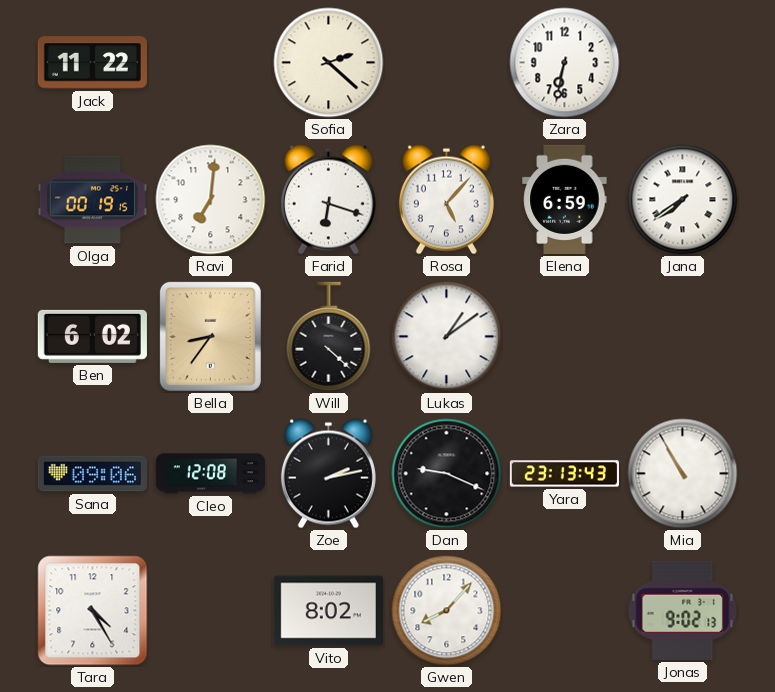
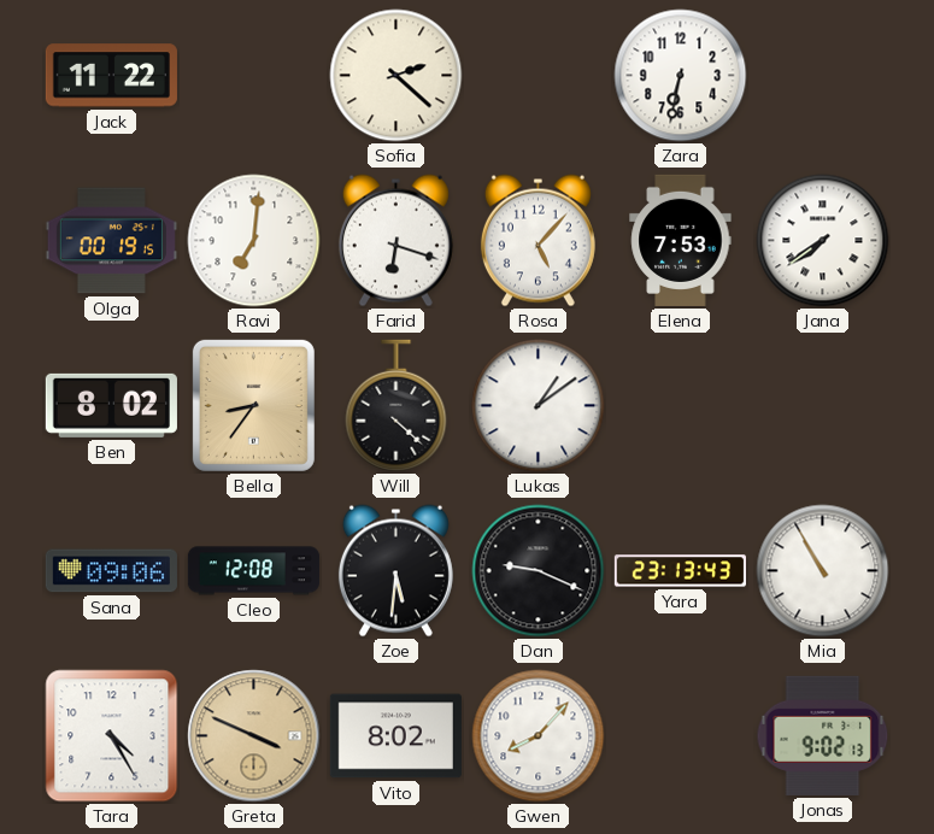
Elena: 6:59 -> 7:53 (681, 240)
Ben: 6:02 -> 8:02 (111, 405)
Zoe: 2:13 -> 5:31 (395, 571)
Greta: none -> 3:49 (254, 736)
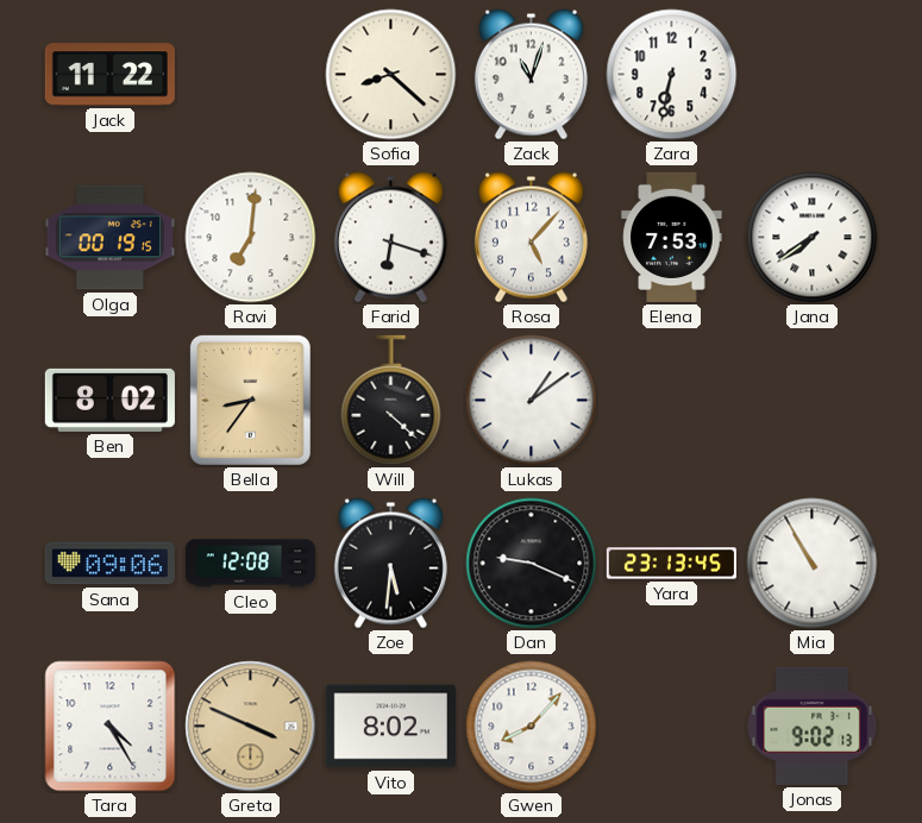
Sofia: 2:22 -> 8:22 (391, 75)
Zack: none -> 11:03 (531, 75)
Yara: 23:13:43 -> 23:13:45 (671, 564)
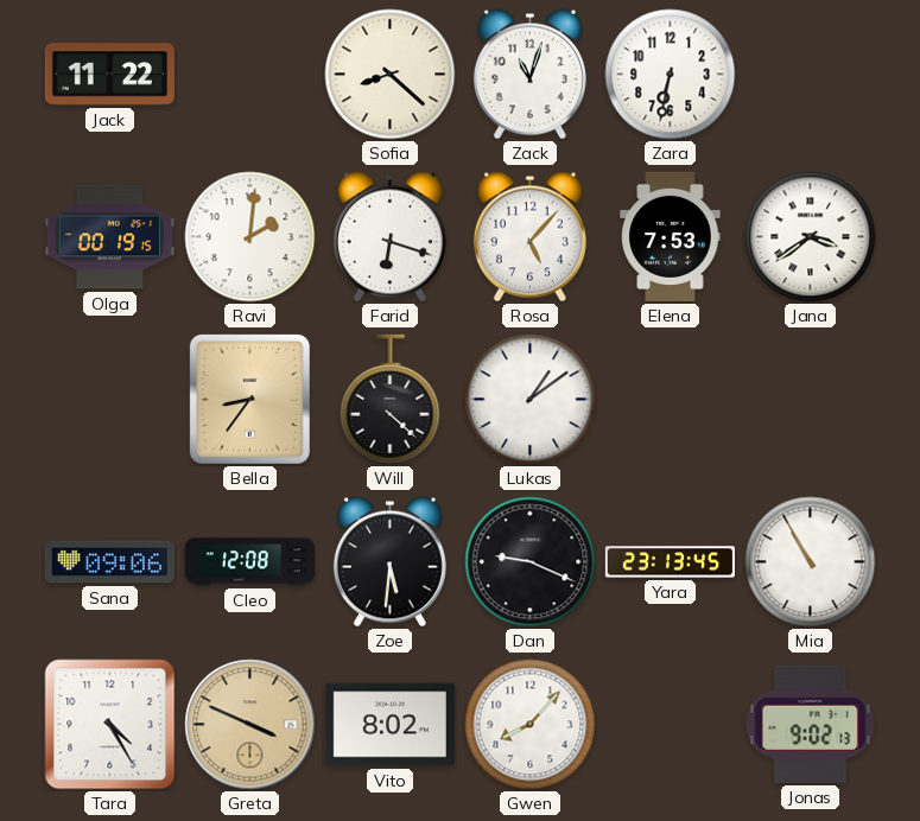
Ravi: 7:01 -> 2:01 (250, 237)
Jana: 7:39 -> 3:39 (811, 237)
Ben: 8:02 -> none (109, 400)
